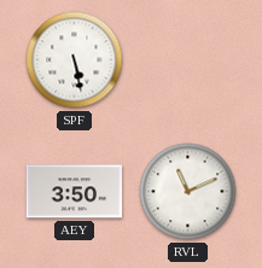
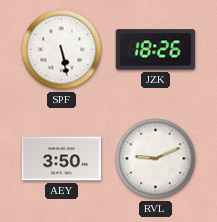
JZK: none -> 18:26 (156, 50)
RVL: 11:11 -> 9:11 (156, 159)
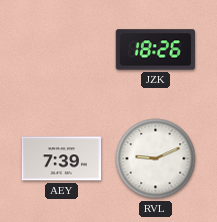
SPF: 5:28 -> none (62, 50)
AEY: 3:50 -> 7:39 (62, 159)
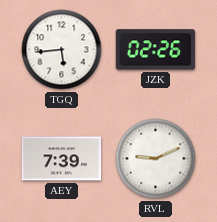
TGQ: none -> 5:44 (62, 50)
JZK: 18:26 -> 02:26 (156, 50)
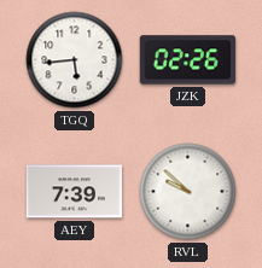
RVL: 9:11 -> 9:52 (188, 192)
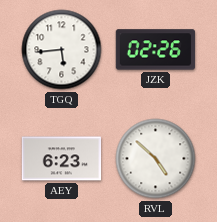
AEY: 7:39 -> 6:23 (62, 159)
RVL: 9:52 -> 4:52 (156, 159)
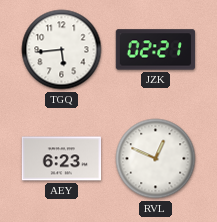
JZK: 02:26 -> 02:21 (156, 50)
RVL: 4:52 -> 12:49 (156, 159)
